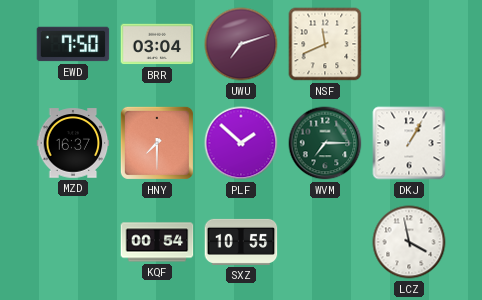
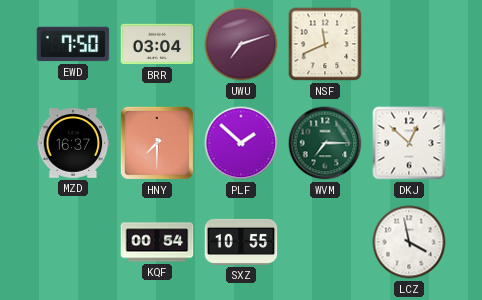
DKJ: 1:05 -> 12:52 (409, 143)
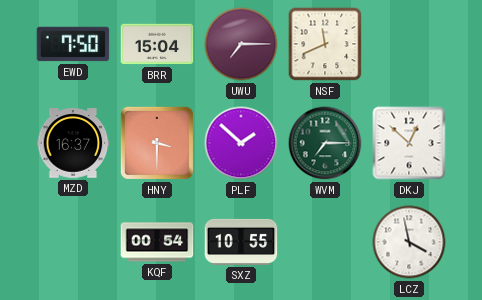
BRR: 03:04 -> 15:04 (157, 44)
UWU: 7:12 -> 7:15 (241, 44)
HNY: 7:30 -> 3:30 (157, 143)
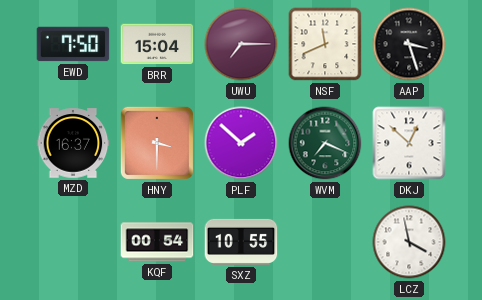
AAP: none -> 3:27 (409, 44)
WVM: 7:15 -> 7:19 (325, 143)
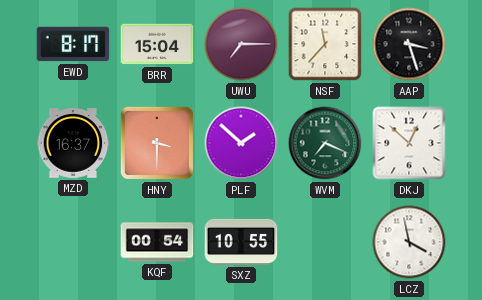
EWD: 7:50 -> 8:17 (73, 44)
NSF: 11:41 -> 11:37 (325, 44)
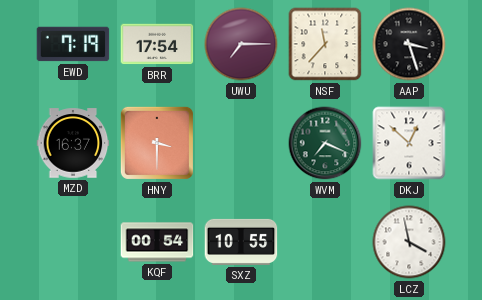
EWD: 8:17 -> 7:19 (73, 44)
BRR: 15:04 -> 17:54 (157, 44)
PLF: 1:52 -> none (241, 143)
